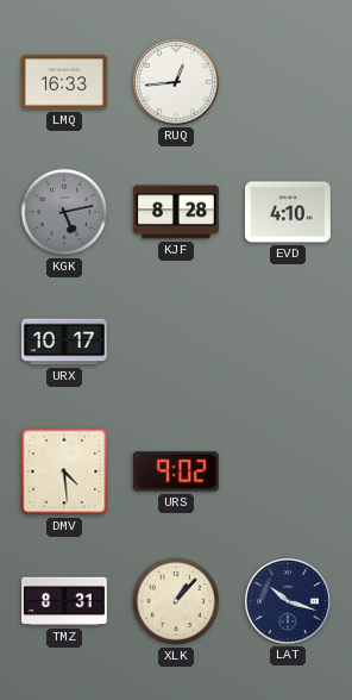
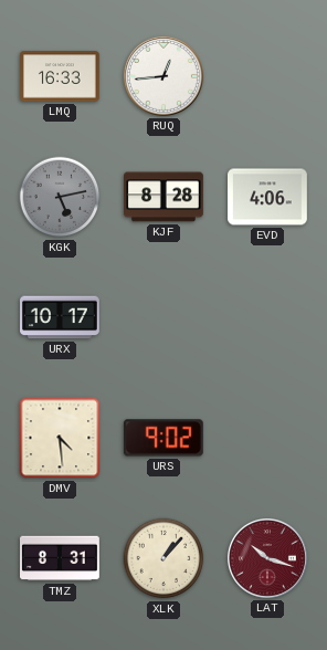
EVD: 4:10 -> 4:06 (268, 197)
LAT dial: navy -> burgundy (267, 558)
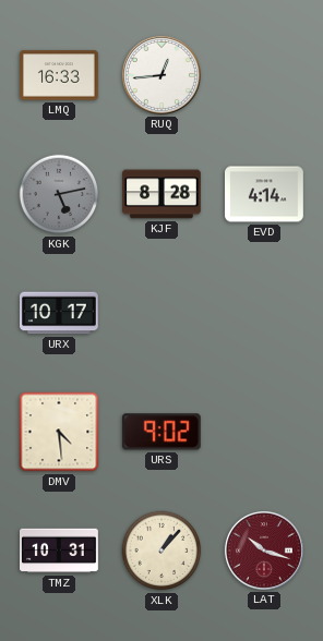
EVD: 4:06 -> 4:14 (265, 194)
TMZ: 8:31 -> 10:31 (60, 551)
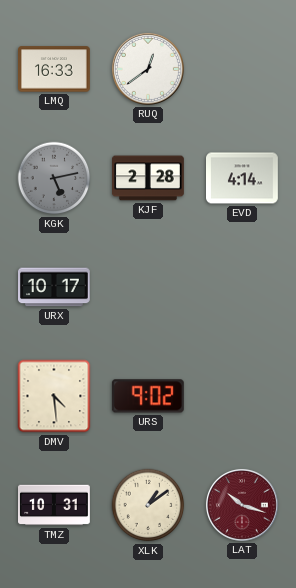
RUQ: 12:44 -> 12:39 (148, 69)
KJF: 8:28 -> 2:28 (149, 178)
XLK: 1:07 -> 1:09 (148, 505)
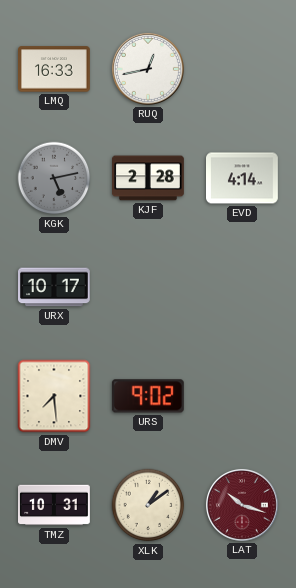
RUQ: 12:39 -> 12:43 (148, 69)
DMV: 4:29 -> 7:29 (54, 396)
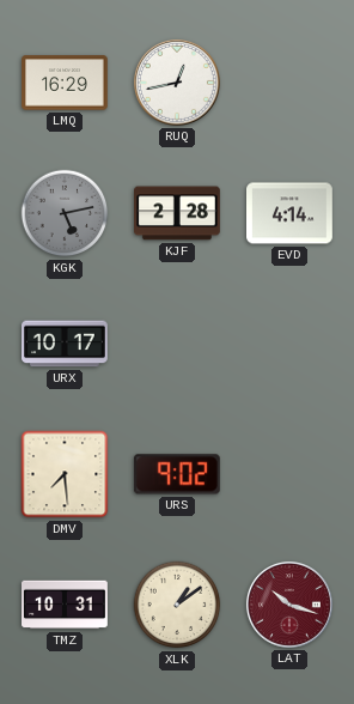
LMQ: 16:33 -> 16:29 (66, 83)
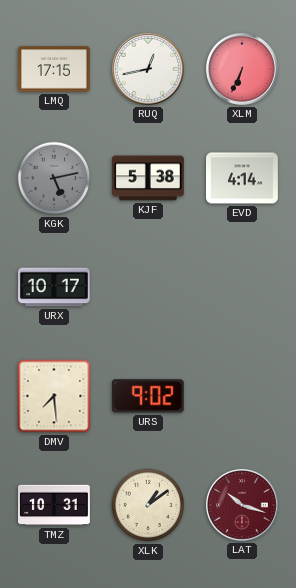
LMQ: 16:29 -> 17:15 (55, 69)
XLM: none -> 6:34 (242, 69)
KJF: 2:28 -> 5:38 (149, 178)
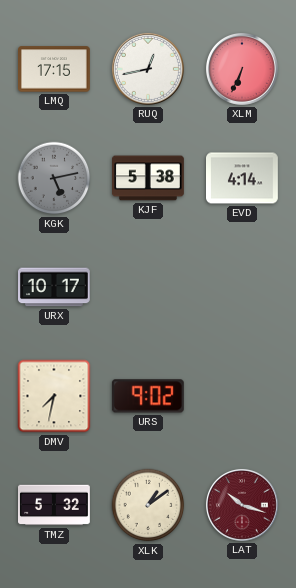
DMV: 7:29 -> 7:32 (54, 396)
TMZ: 10:31 -> 5:32 (55, 505)
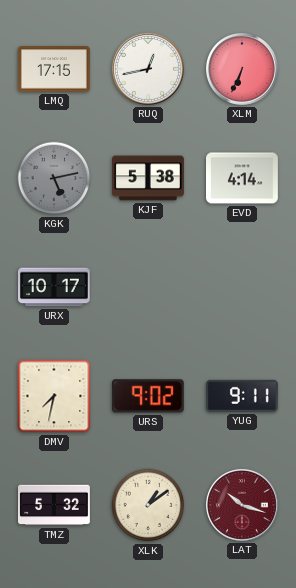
YUG: none -> 9:11 (243, 396)
